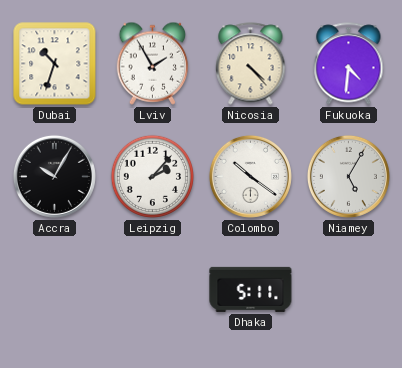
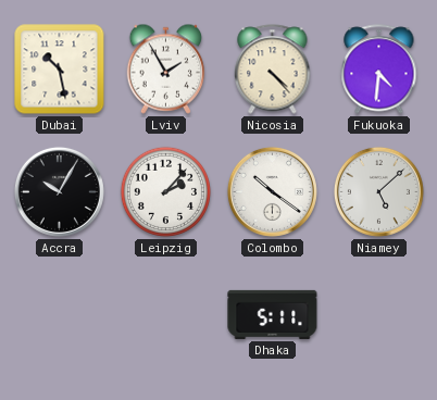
Dubai: 10:33 -> 10:28 (60, 70)
Niamey: 5:05 -> 5:08 (378, 191)
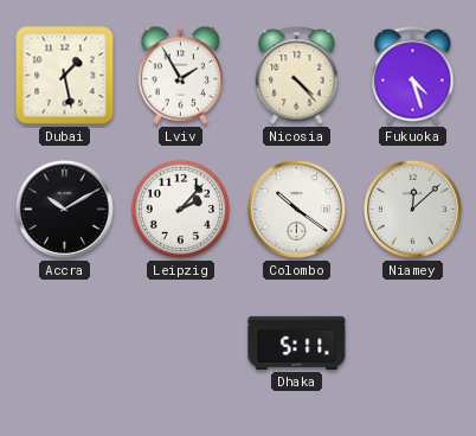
Dubai: 10:28 -> 1:28 (65, 76)
Fukuoka: 4:31 -> 4:27 (413, 76)
Accra: 10:05 -> 10:10 (64, 209)
Niamey: 5:08 -> 12:08 (412, 209)
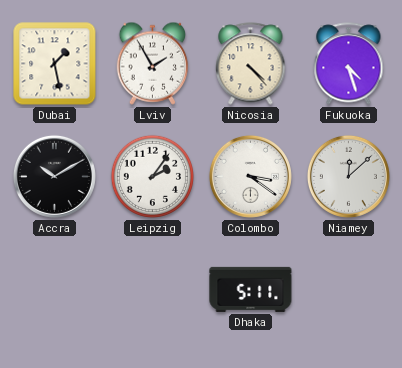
Leipzig: 2:07 -> 2:06 (152, 176)
Colombo: 10:21 -> 3:21 (250, 176)
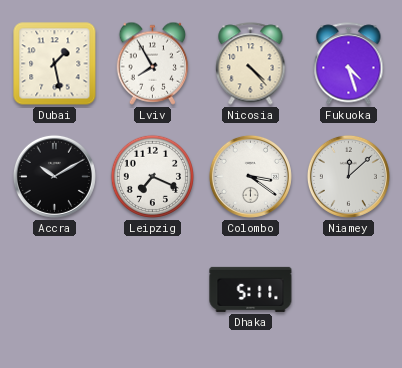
Lviv: 1:55 -> 7:55 (153, 63)
Leipzig: 2:06 -> 7:19 (152, 176)
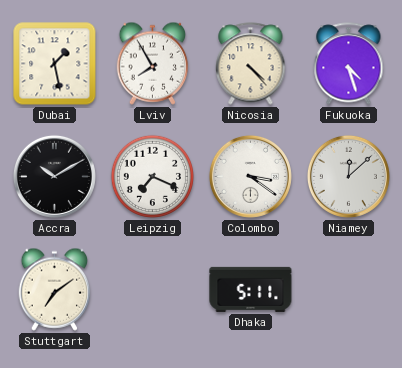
Stuttgart: none -> 7:09 (55, 289)
